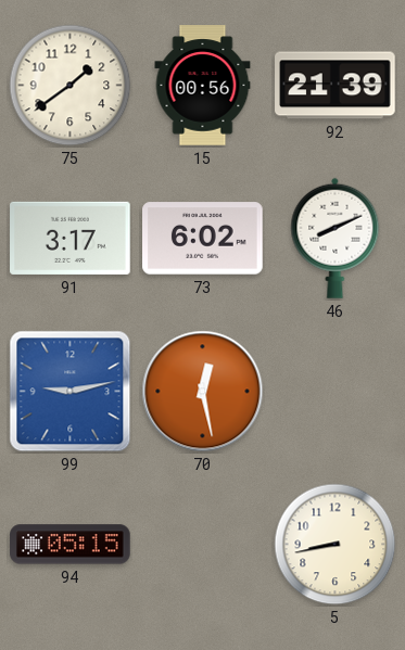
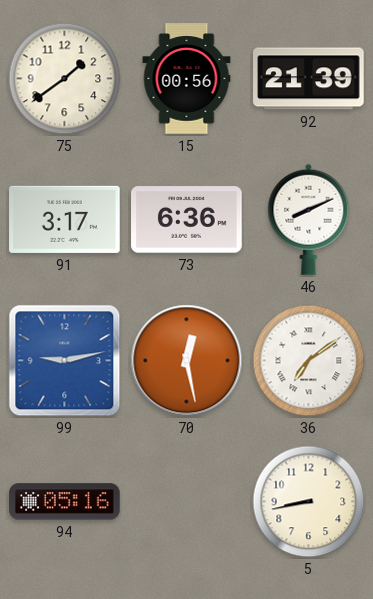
73: 6:02 -> 6:36 (187, 220)
36: none -> 7:09 (309, 361)
94: 05:15 -> 05:16 (65, 502)
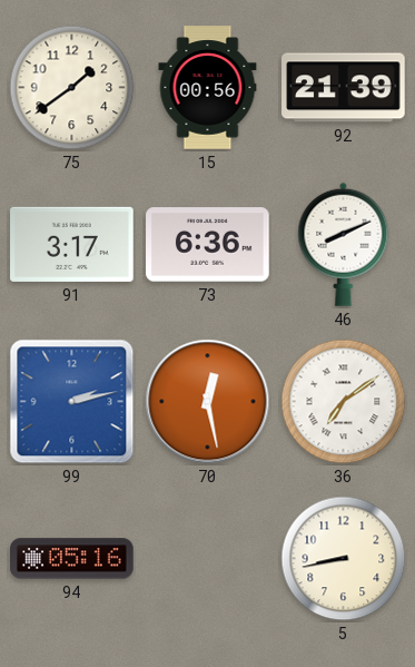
99: 9:13 -> 2:13 (72, 402)
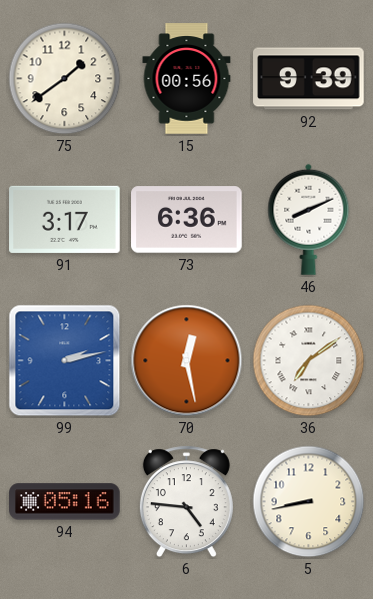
92: 21:39 -> 9:39 (309, 79)
6: none -> 4:46 (186, 502)
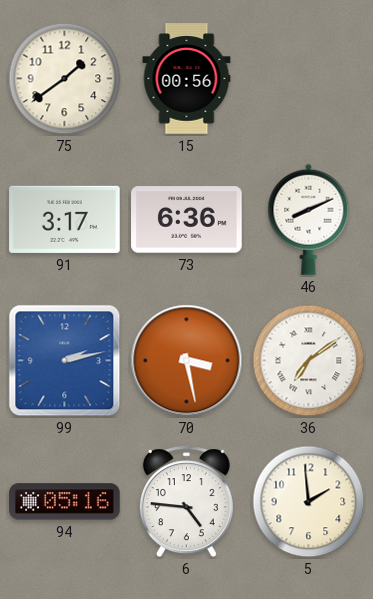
92: 9:39 -> none (309, 79)
70: 12:28 -> 3:28 (187, 361)
5: 8:43 -> 1:59 (309, 502)
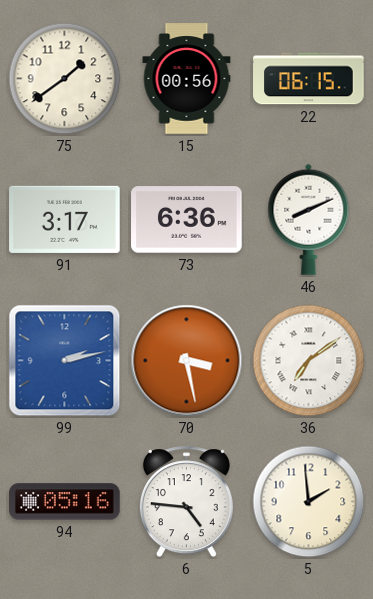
22: none -> 06:15 (309, 79)
